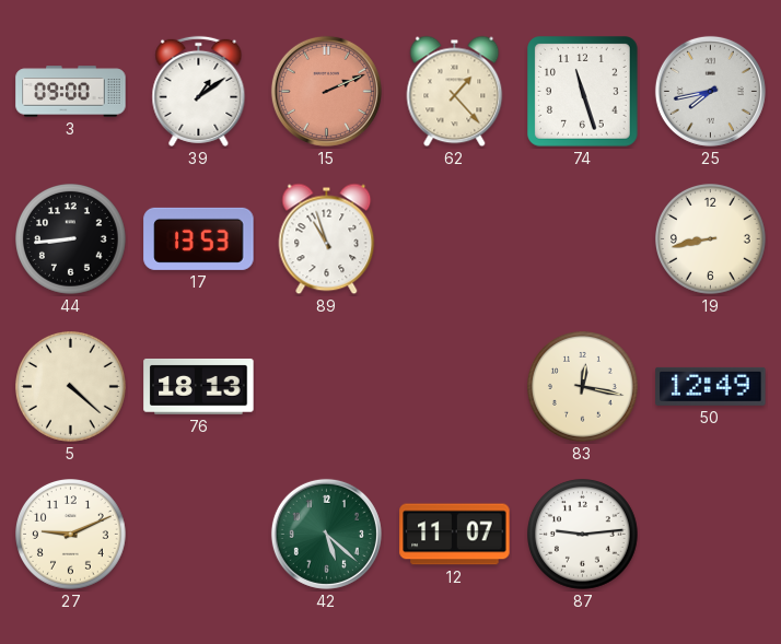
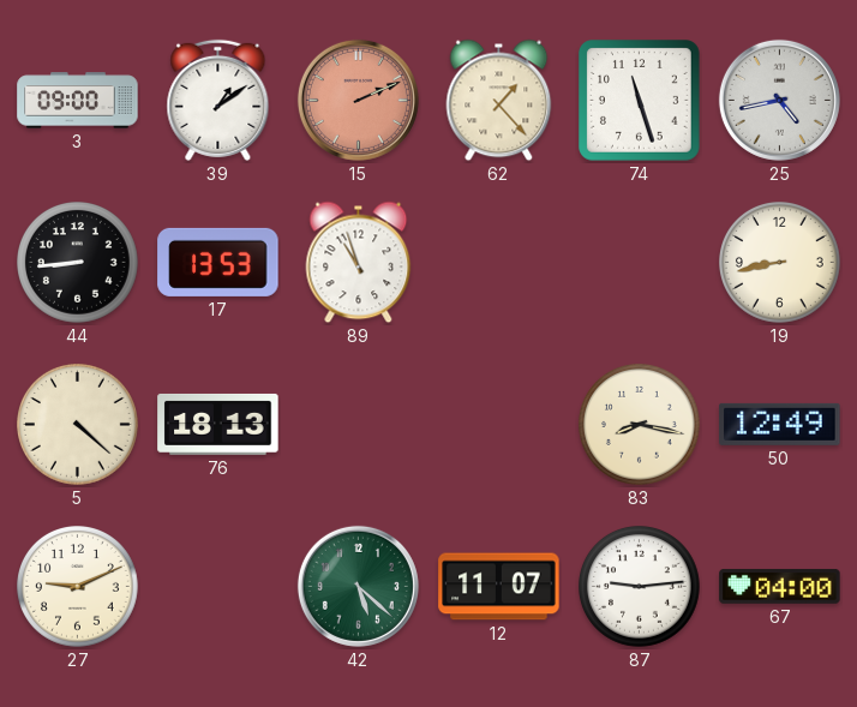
25: 7:43 -> 4:43 (779, 100)
83: 12:17 -> 8:17 (640, 425)
67: none -> 04:00 (780, 587)
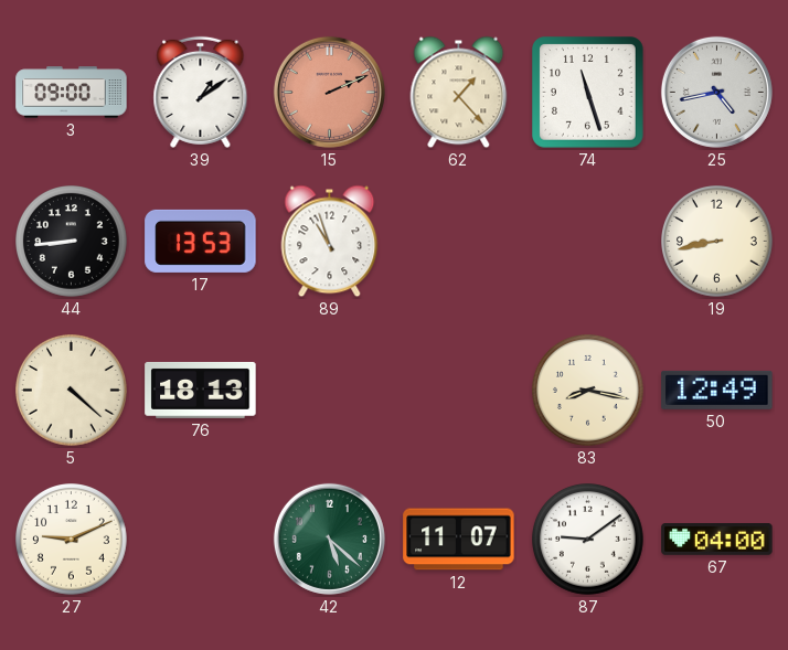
87: 9:14 -> 9:09 (588, 540)
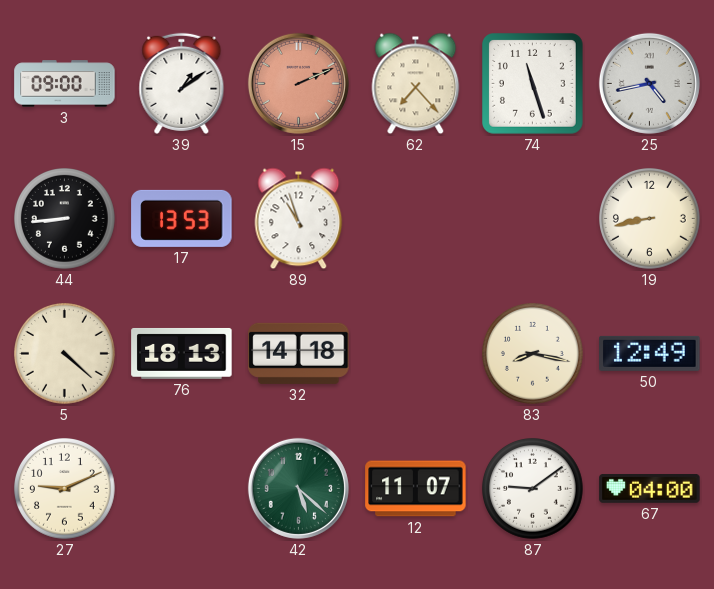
62: 1:23 -> 7:23 (416, 84)
32: none -> 14:18 (299, 353)
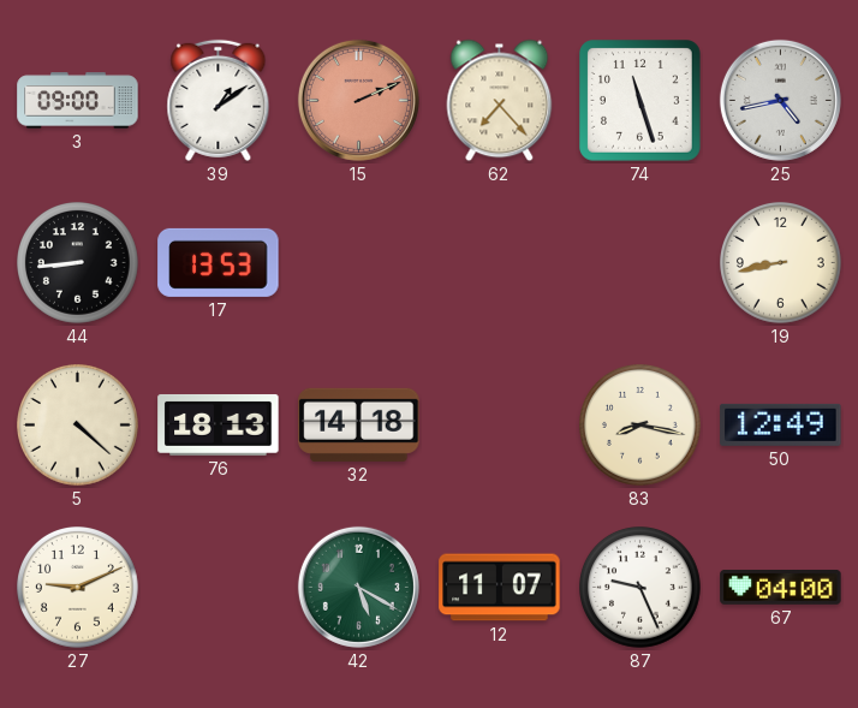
89: 10:57 -> none (299, 219)
42: 5:22 -> 5:20 (358, 587)
87: 9:09 -> 9:26 (640, 588)
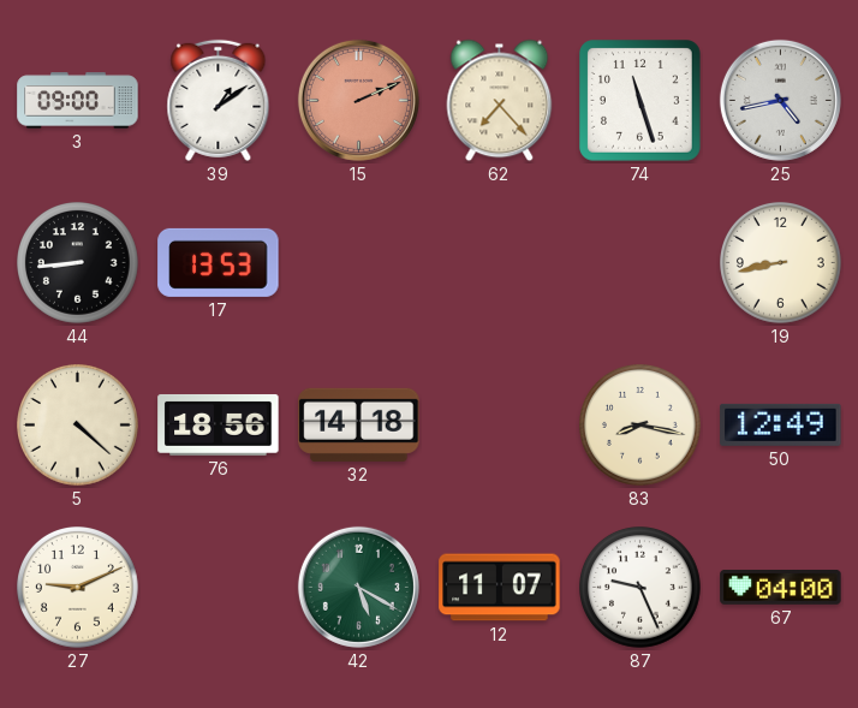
76: 18:13 -> 18:56 (219, 426)
